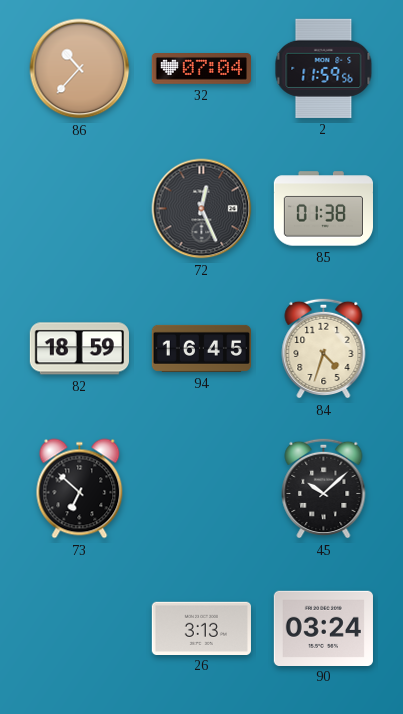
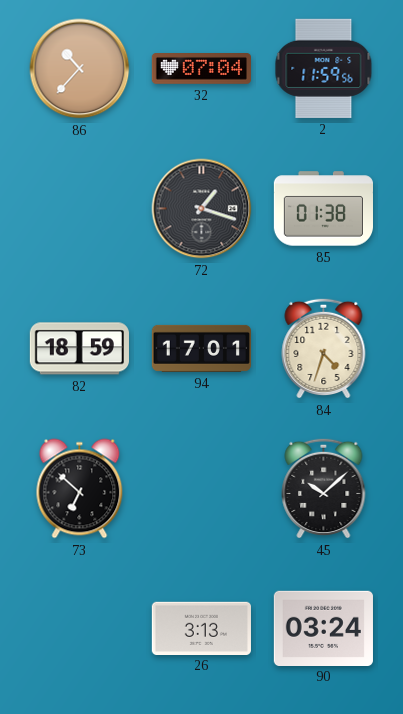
72: 12:26 -> 1:18 (202, 209)
94: 16:45 -> 17:01 (201, 348)
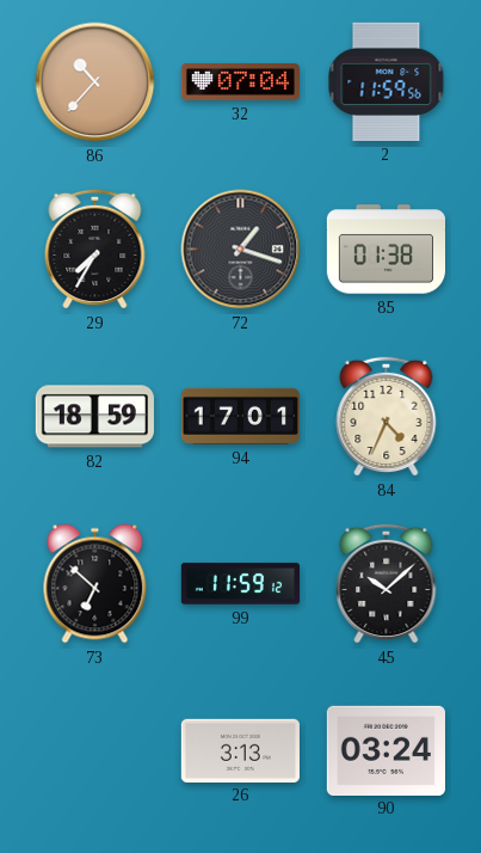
29: none -> 7:35 (95, 248)
84: 4:33 -> 4:34 (387, 416)
99: none -> 11:59 (240, 584)
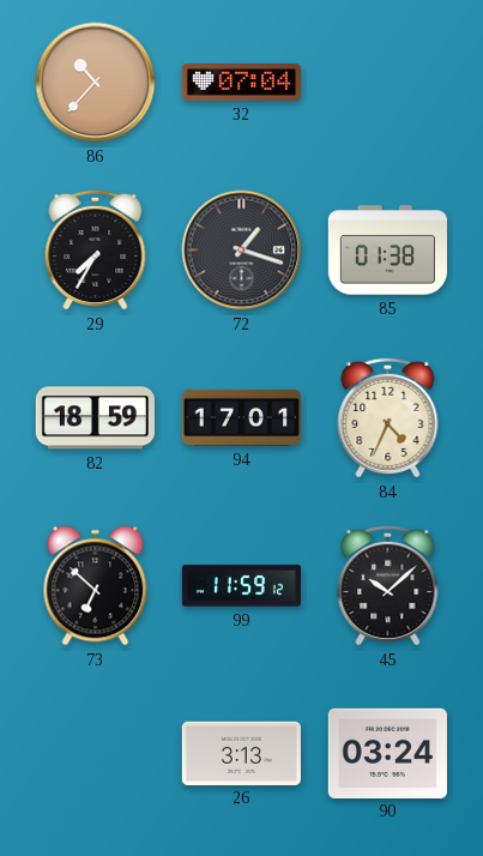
2: 11:59 -> none (387, 81)
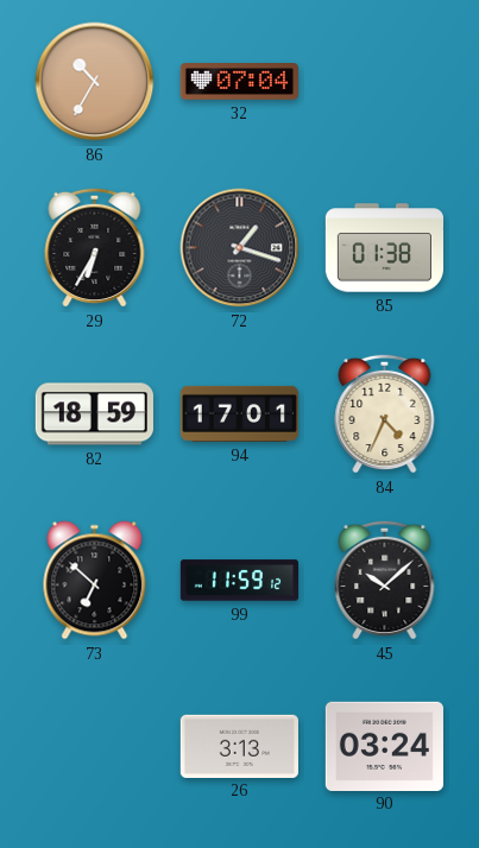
86: 10:37 -> 10:35 (95, 82)
29: 7:35 -> 6:35 (95, 247)
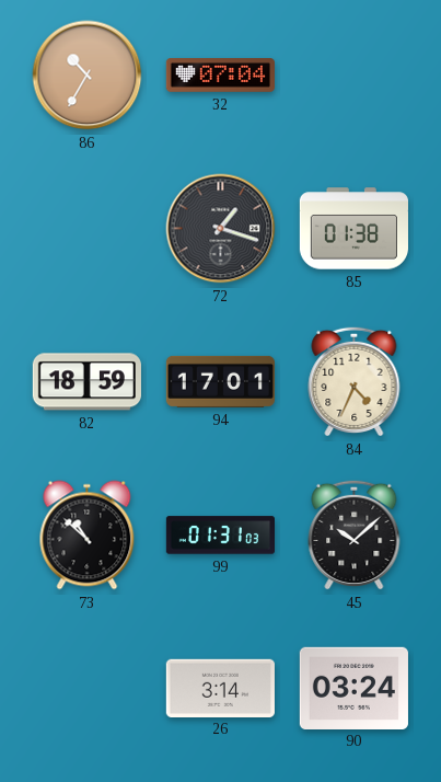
29: 6:35 -> none (95, 247)
73: 6:52 -> 10:52 (88, 536)
99: 11:59 -> 01:31 (220, 536)
26: 3:13 -> 3:14 (220, 688)
